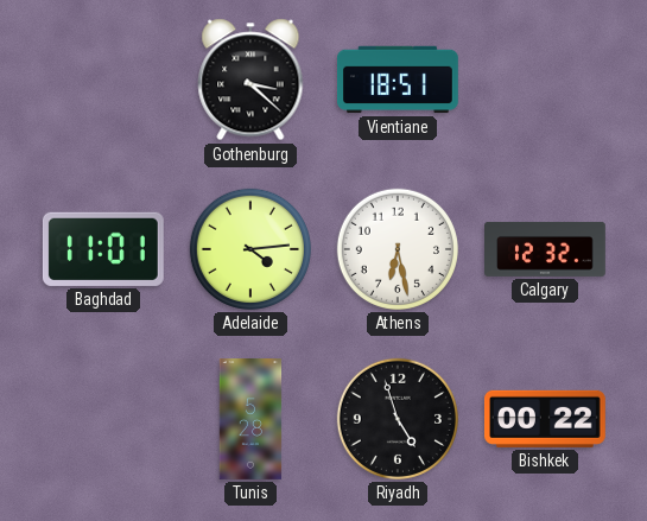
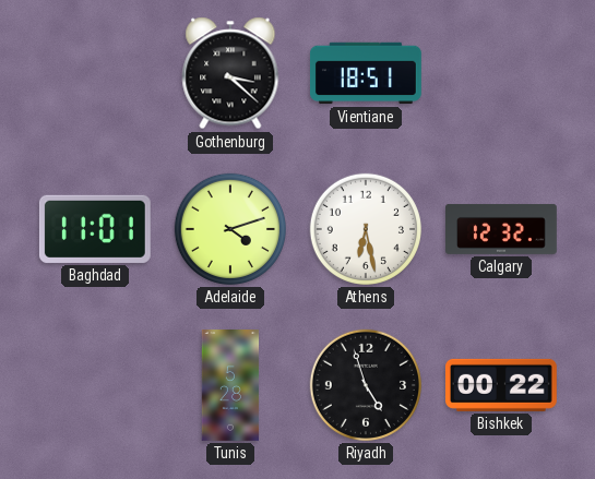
Adelaide: 4:14 -> 4:12 (230, 229)
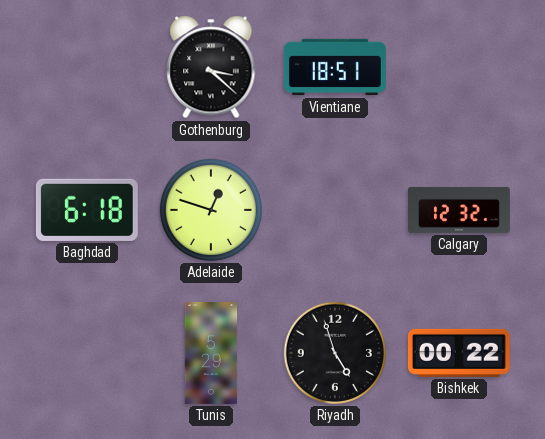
Baghdad: 11:01 -> 6:18 (87, 210)
Adelaide: 4:12 -> 12:48 (211, 210)
Athens: 6:28 -> none (366, 229)
Tunis: 5:28 -> 5:29 (211, 354)
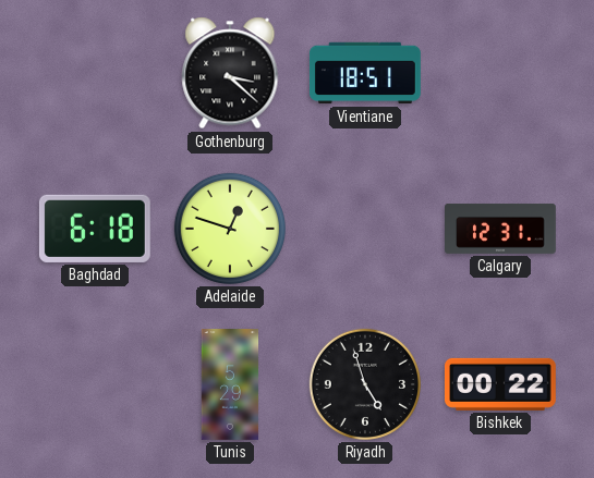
Calgary: 12:32 -> 12:31 (501, 229)
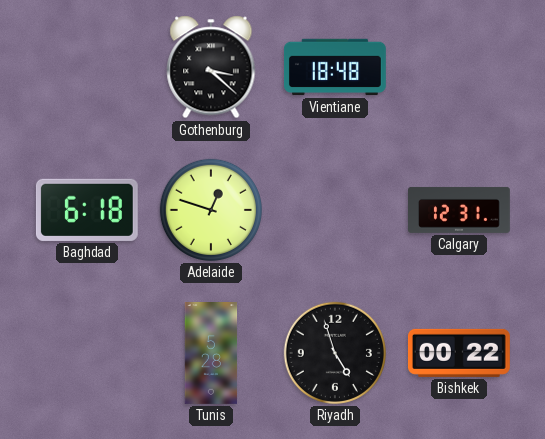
Vientiane: 18:51 -> 18:48 (336, 67)
Tunis: 5:29 -> 5:28 (211, 354)
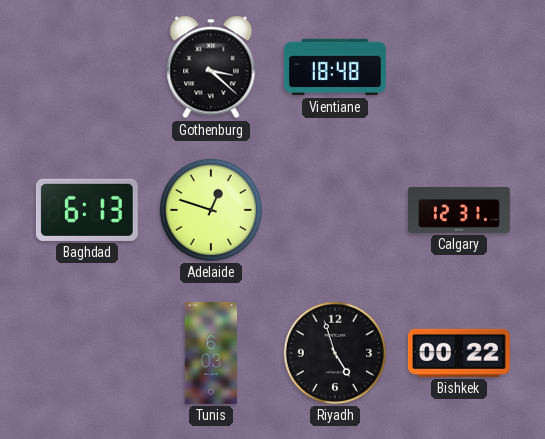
Baghdad: 6:18 -> 6:13 (87, 210)
Tunis: 5:28 -> 6:03 (211, 354)
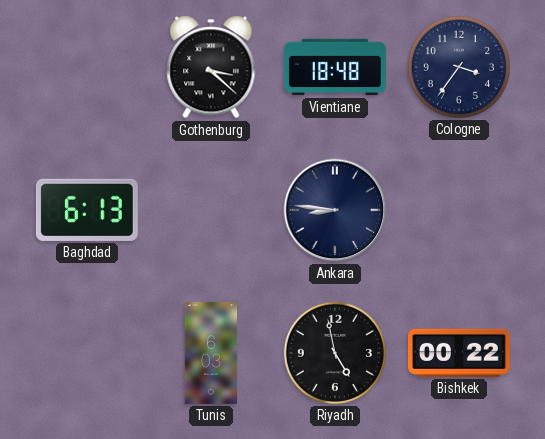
Cologne: none -> 3:36 (459, 67)
Adelaide: 12:48 -> none (211, 210)
Ankara: none -> 8:46 (335, 210)
Calgary: 12:31 -> none (460, 210)
Riyadh: 4:57 -> 4:58 (335, 353)
